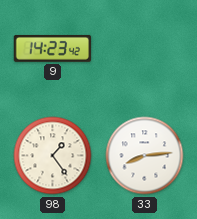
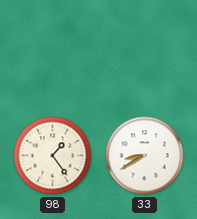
9: 14:23 -> none (53, 49)
33: 8:14 -> 8:40 (145, 156)
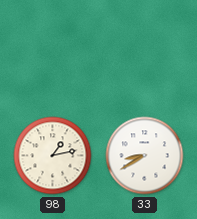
98: 1:24 -> 1:13 (53, 156)
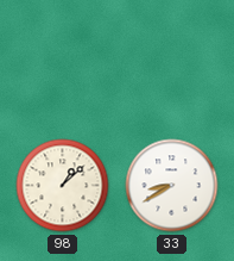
98: 1:13 -> 1:08 (63, 186)
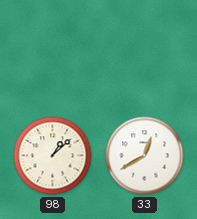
33: 8:40 -> 12:40 (145, 156)
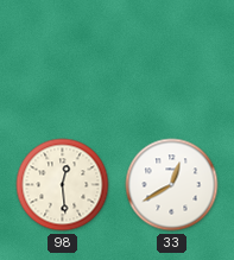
98: 1:08 -> 12:29 (63, 185)
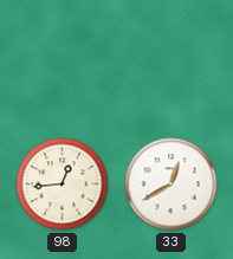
98: 12:29 -> 12:44 (63, 184)
